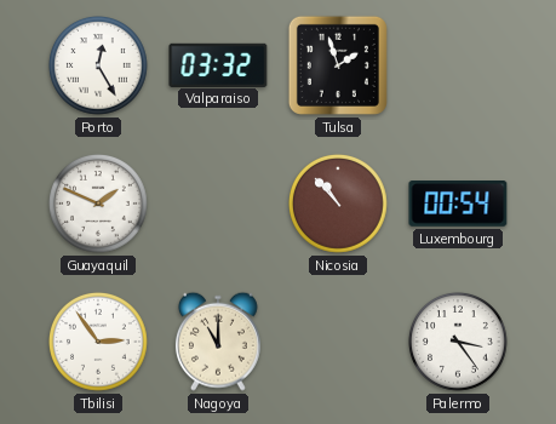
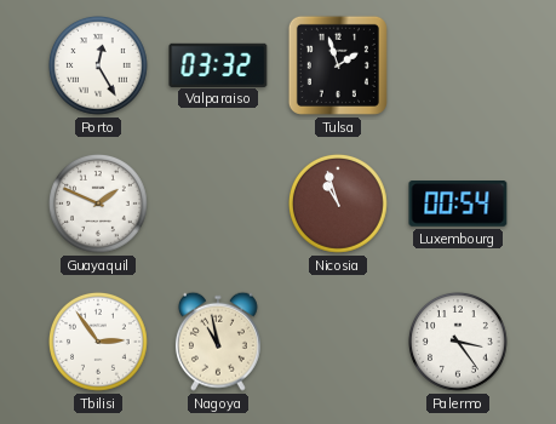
Nicosia: 10:53 -> 10:57 (339, 205)
Nagoya: 11:00 -> 10:58 (218, 342)
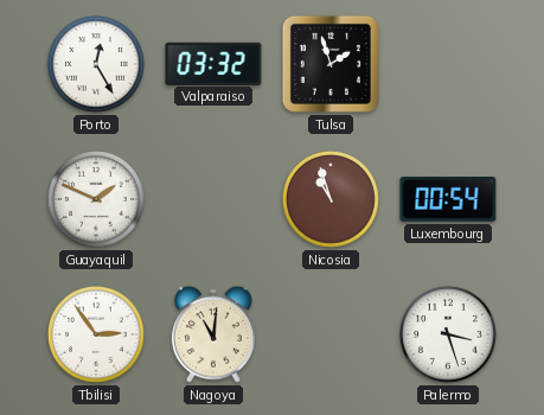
Nagoya: 10:58 -> 11:01 (213, 334)
Palermo: 3:24 -> 3:27 (449, 336)
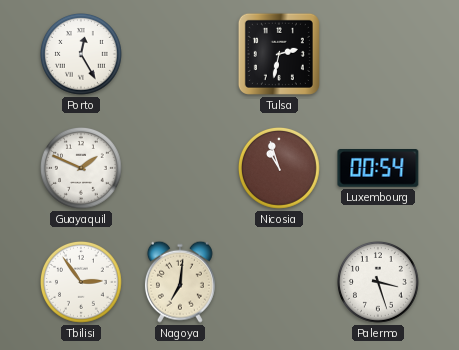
Valparaiso: 03:32 -> none (213, 63)
Tulsa: 1:57 -> 2:32 (279, 54)
Nagoya: 11:01 -> 7:01 (180, 282)
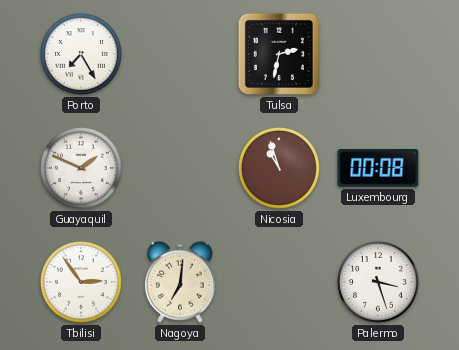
Porto: 12:25 -> 7:25 (82, 55)
Luxembourg: 00:54 -> 00:08 (378, 169)
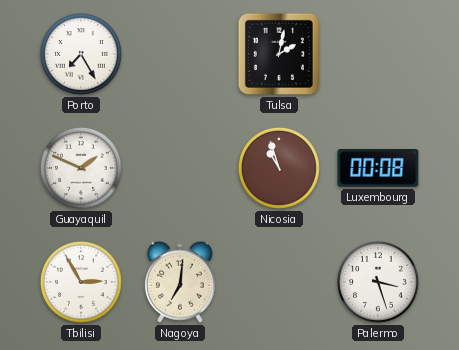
Tulsa: 2:32 -> 2:02 (279, 54)
Tbilisi: 2:54 -> 2:55 (82, 283)
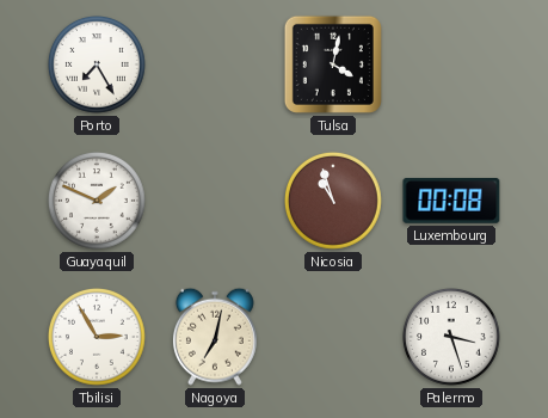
Tulsa: 2:02 -> 4:02 (333, 64)
Nagoya: 7:01 -> 7:02 (215, 337)
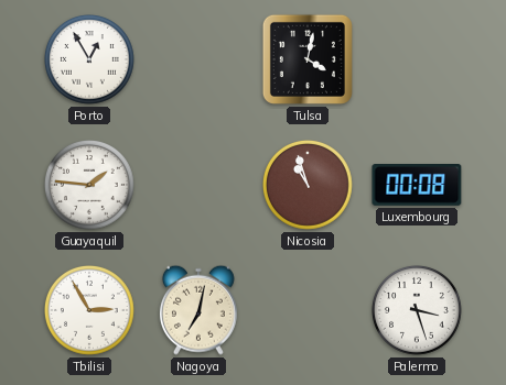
Porto: 7:25 -> 12:55 (90, 61)
Guayaquil: 1:49 -> 1:46 (90, 186)
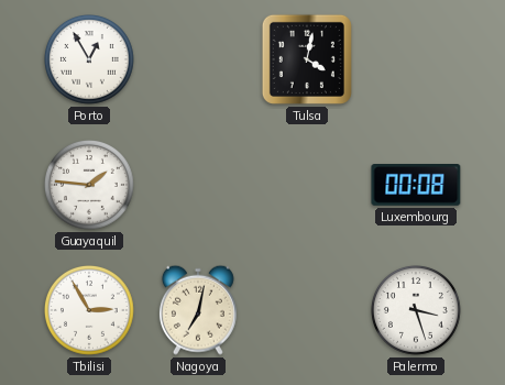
Nicosia: 10:57 -> none (309, 186)
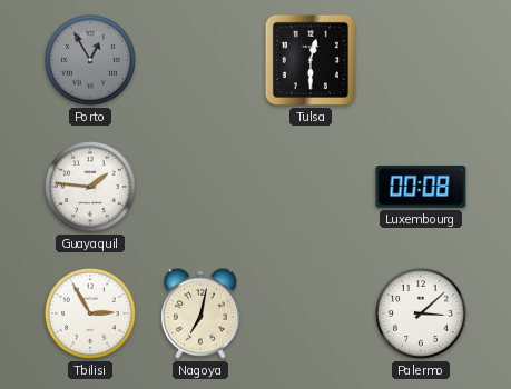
Porto dial: white -> grey (91, 61)
Tulsa: 4:02 -> 12:30 (311, 60)
Palermo: 3:27 -> 3:08 (422, 315)
